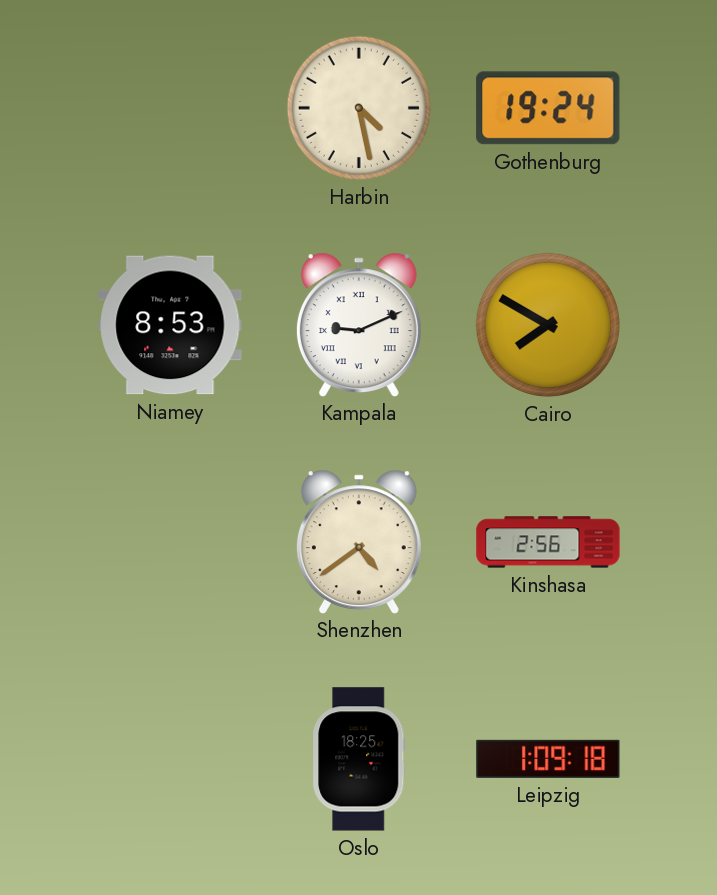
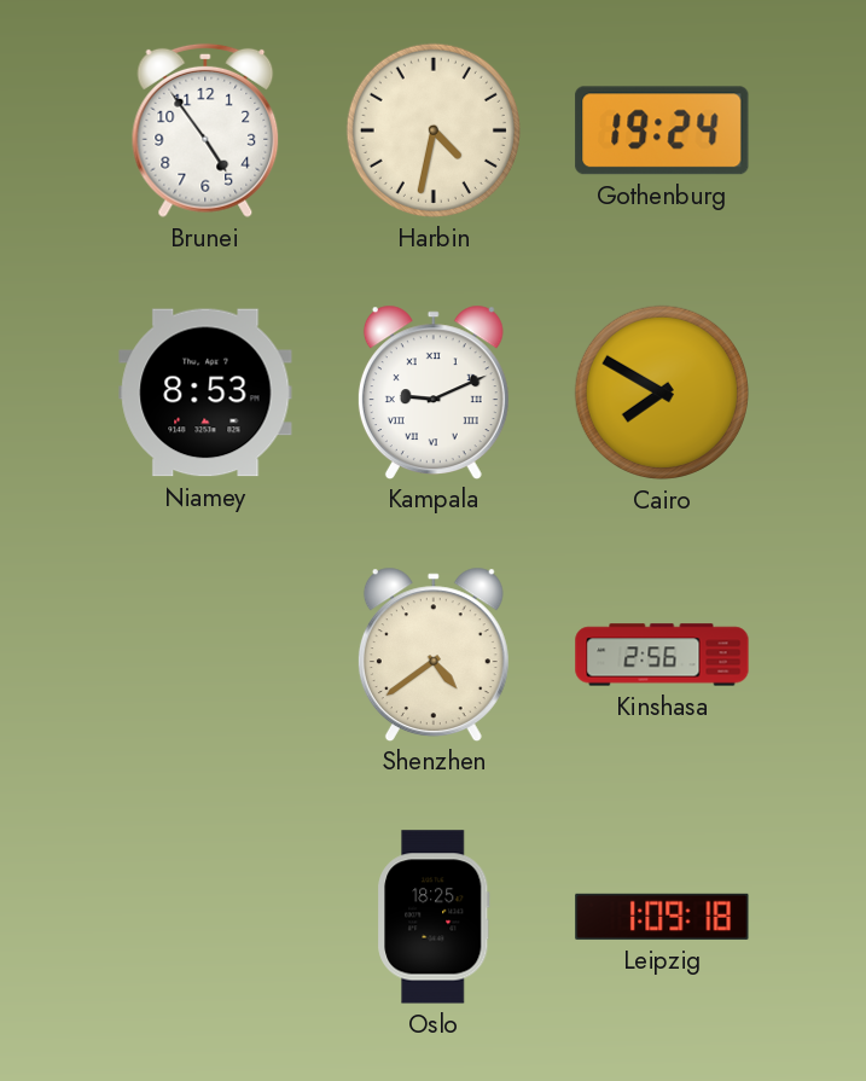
Brunei: none -> 4:54 (205, 130)
Harbin: 4:28 -> 4:32 (434, 130)
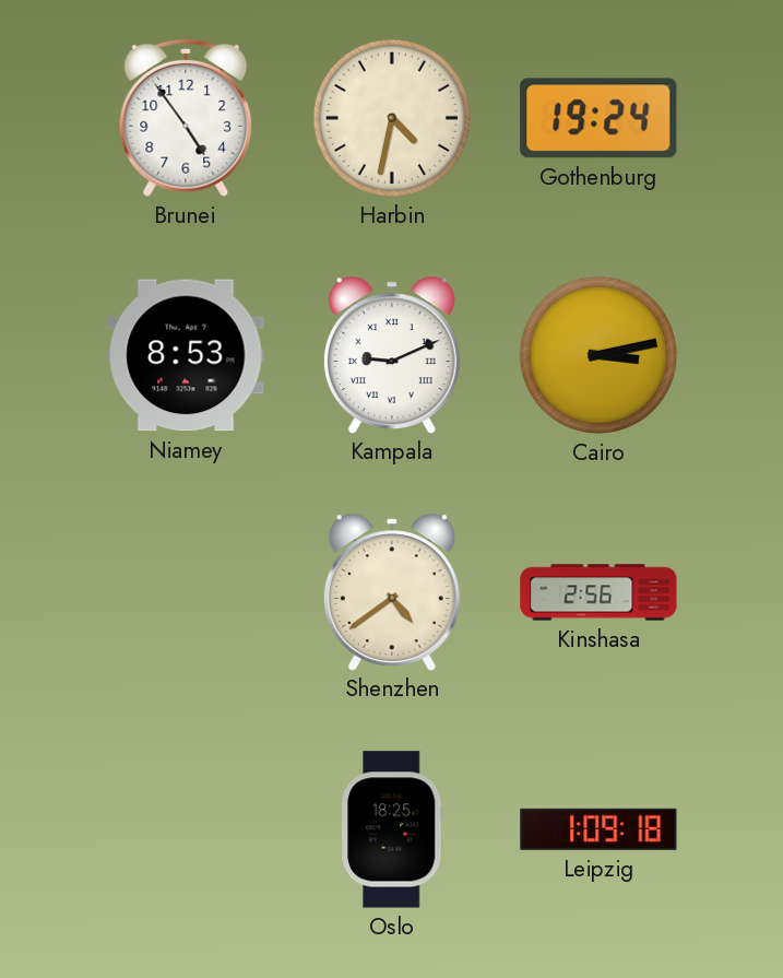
Cairo: 7:50 -> 3:13 (598, 355)
